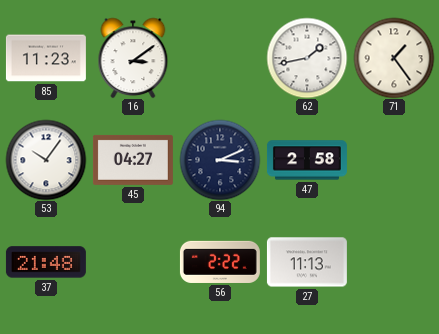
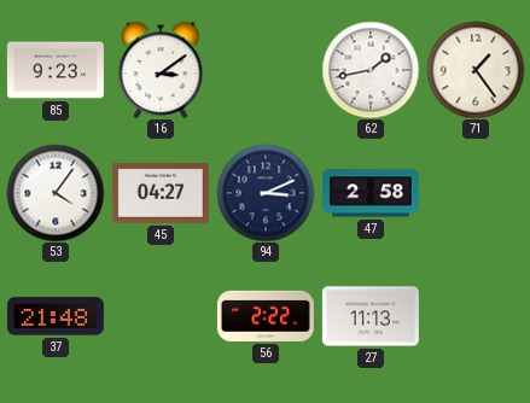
85: 11:23 -> 9:23 (56, 70)
53: 10:06 -> 4:06 (56, 193)
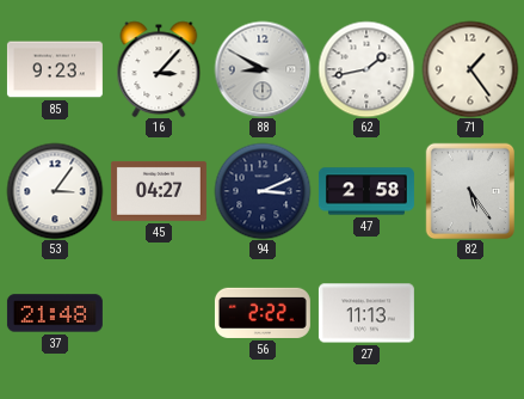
16: 3:09 -> 3:07 (159, 69)
88: none -> 8:50 (263, 69)
53: 4:06 -> 3:06 (55, 191)
82: none -> 5:24 (470, 191)
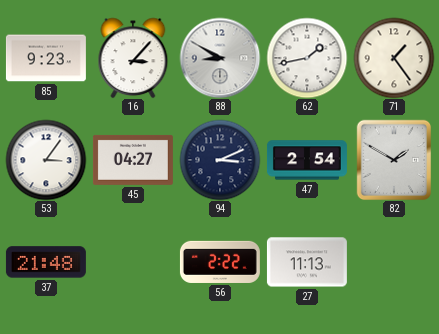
47: 2:58 -> 2:54 (307, 160)
82: 5:24 -> 1:50 (394, 160)
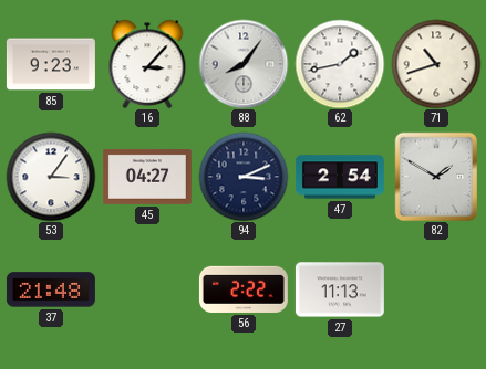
88: 8:50 -> 8:06 (244, 64)
71: 1:24 -> 10:42 (436, 64)
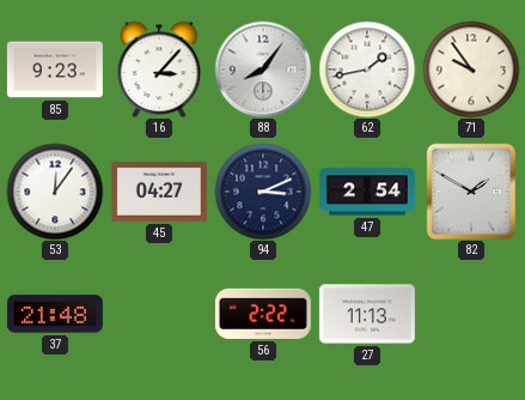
71: 10:42 -> 9:54 (471, 69)
53: 3:06 -> 12:06 (55, 192)
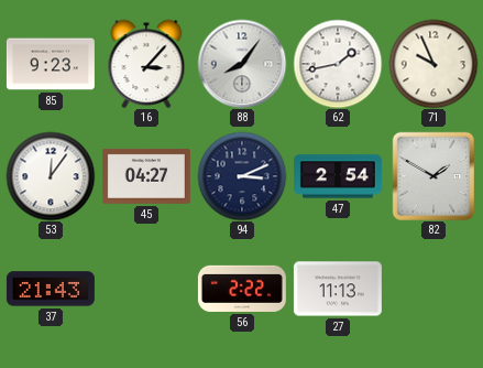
71: 9:54 -> 9:56 (433, 64)
37: 21:48 -> 21:43 (51, 289)
